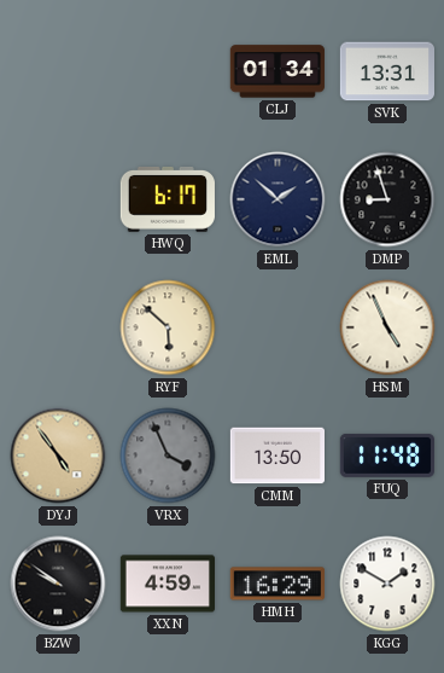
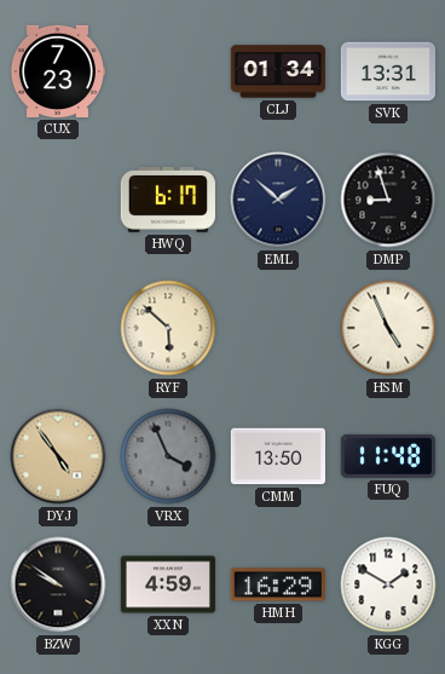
CUX: none -> 7:23 (57, 71)
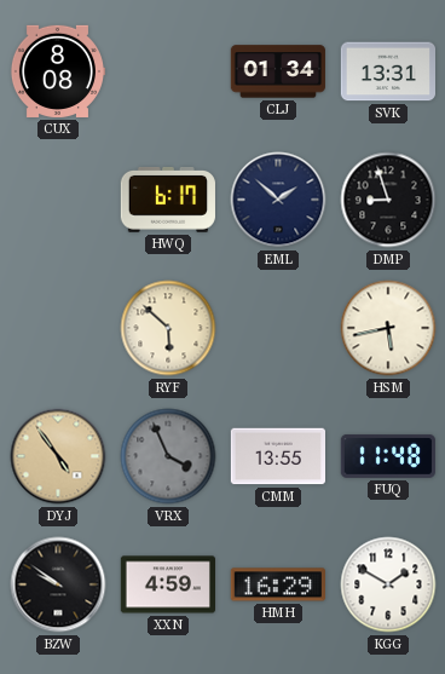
CUX: 7:23 -> 8:08 (57, 71)
HSM: 4:56 -> 5:43 (388, 328)
CMM: 13:50 -> 13:55 (277, 456)
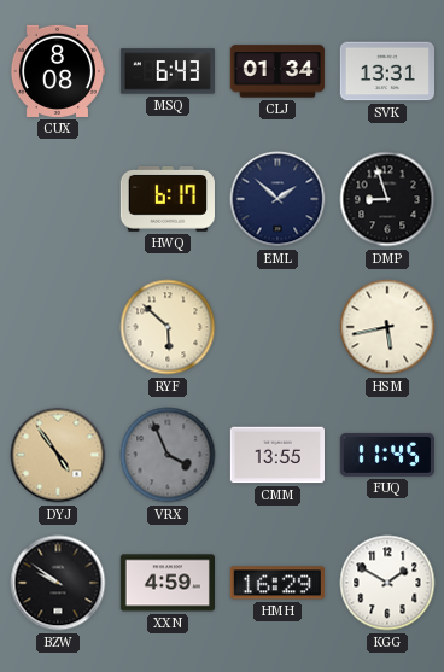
MSQ: none -> 6:43 (166, 71)
FUQ: 11:48 -> 11:45 (387, 455)
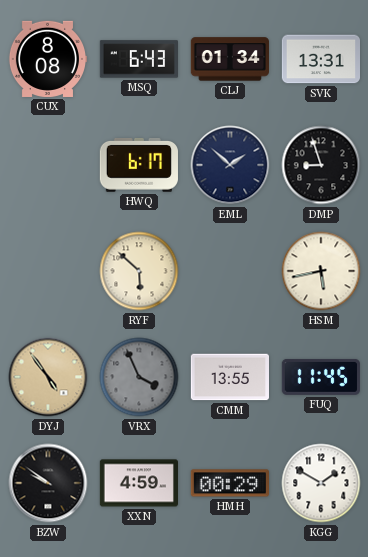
HMH: 16:29 -> 00:29 (230, 483)
